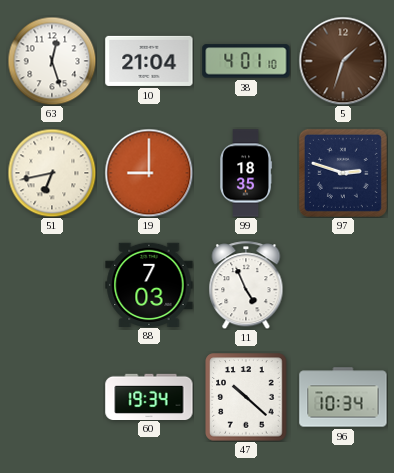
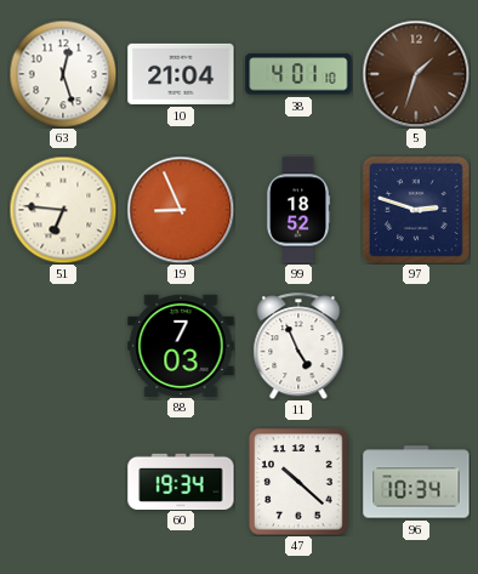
51: 6:43 -> 6:46 (63, 210)
19: 9:00 -> 8:56 (181, 210)
99: 18:35 -> 18:52 (300, 210)
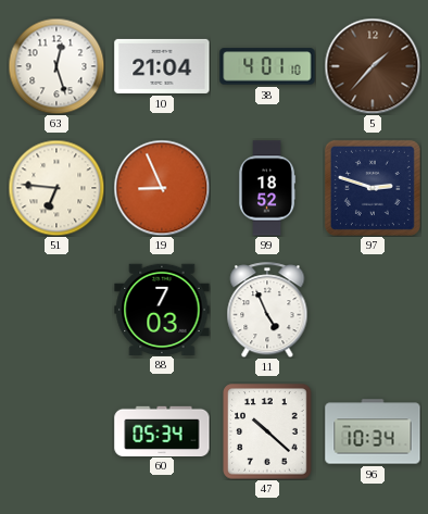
5: 1:33 -> 1:37 (373, 66)
60: 19:34 -> 05:34 (162, 430)
